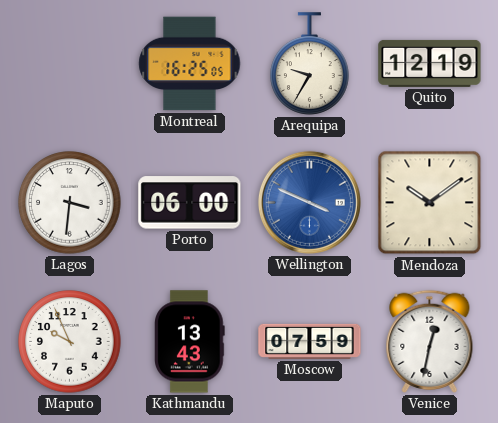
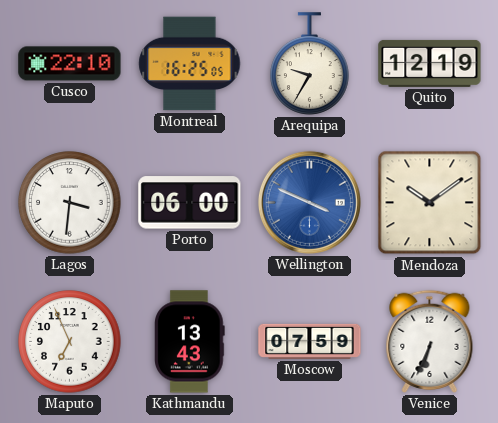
Cusco: none -> 22:10 (70, 64)
Maputo: 9:56 -> 6:56 (70, 342)
Venice: 12:32 -> 6:34 (430, 341)
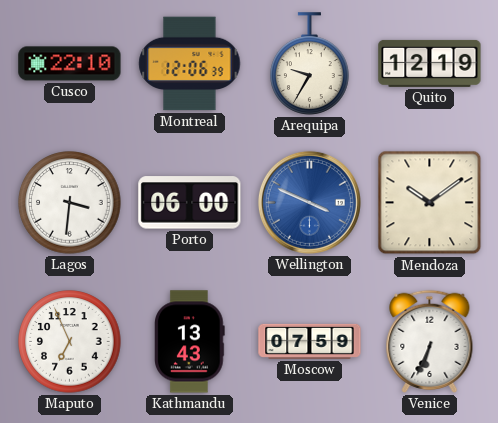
Montreal: 16:25 -> 12:06 (190, 64)
